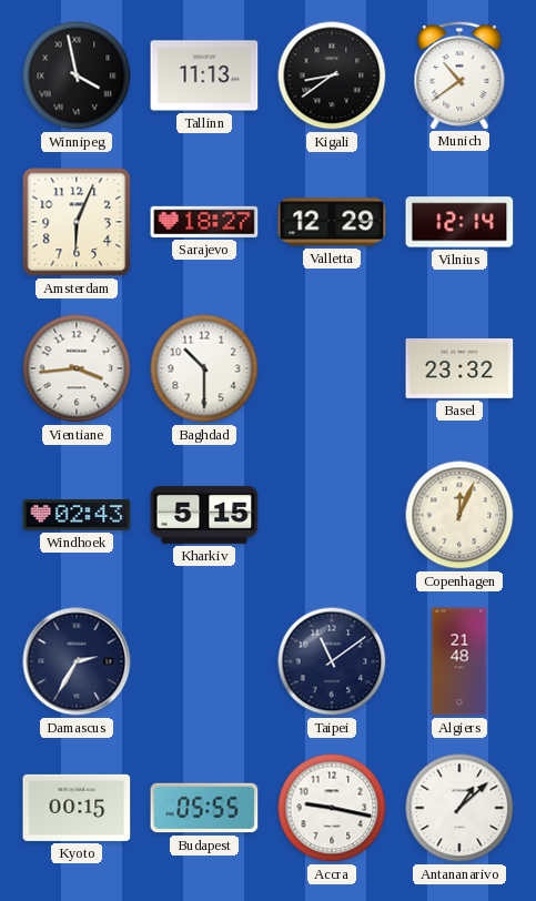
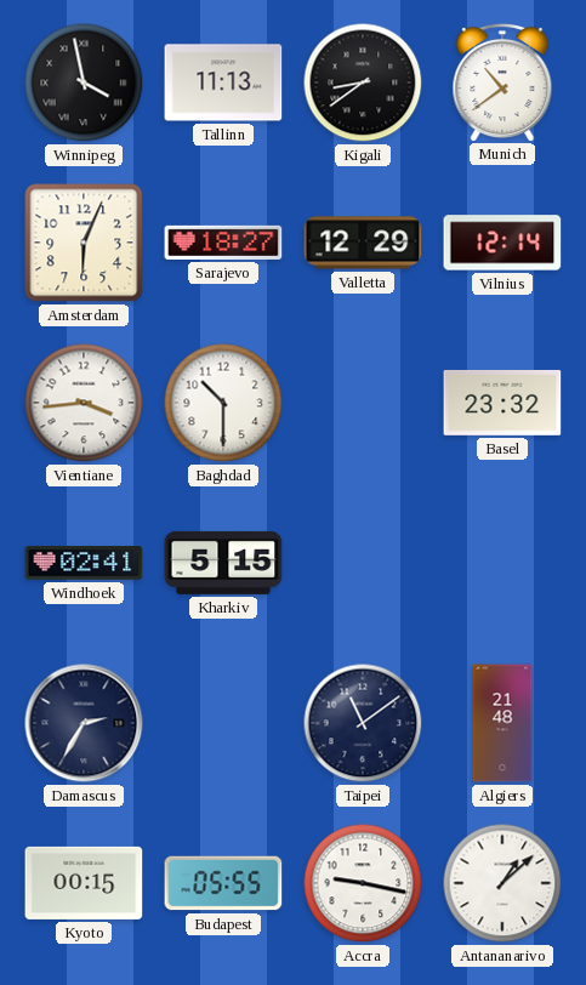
Windhoek: 02:43 -> 02:41 (84, 563)
Copenhagen: 12:04 -> none (459, 515)
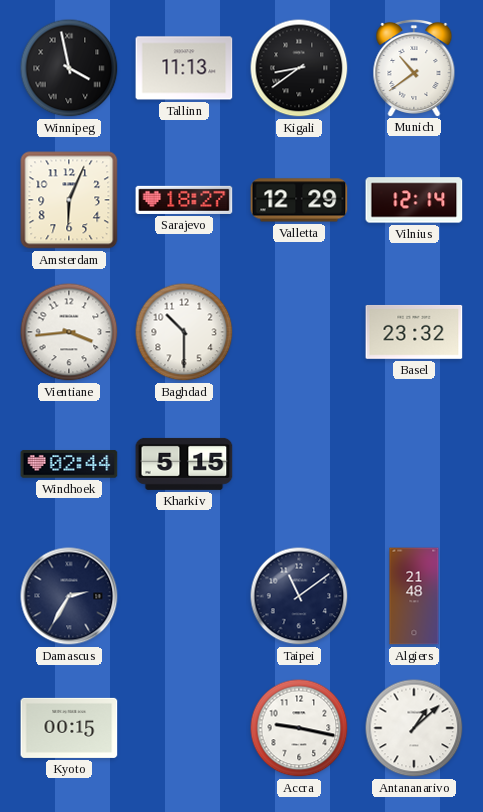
Windhoek: 02:41 -> 02:44 (69, 464)
Budapest: 05:55 -> none (223, 883)
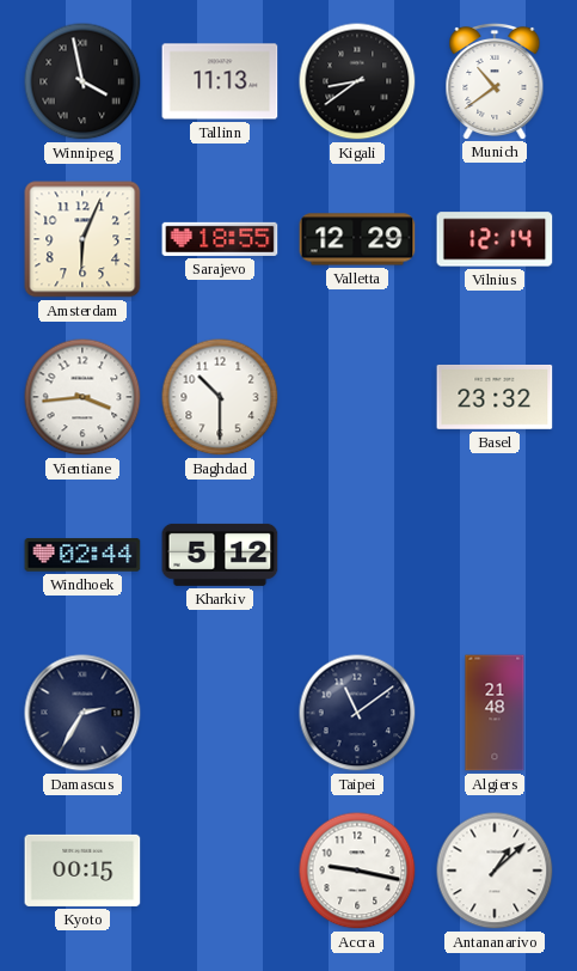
Sarajevo: 18:27 -> 18:55 (220, 239)
Kharkiv: 5:15 -> 5:12 (220, 555)
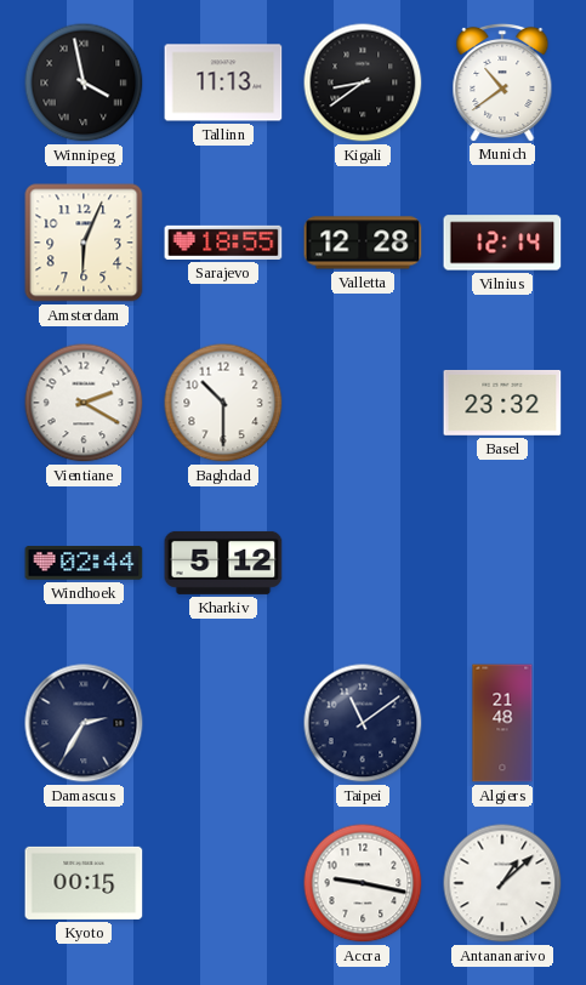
Valletta: 12:29 -> 12:28 (363, 243)
Vientiane: 3:44 -> 2:20 (84, 403)
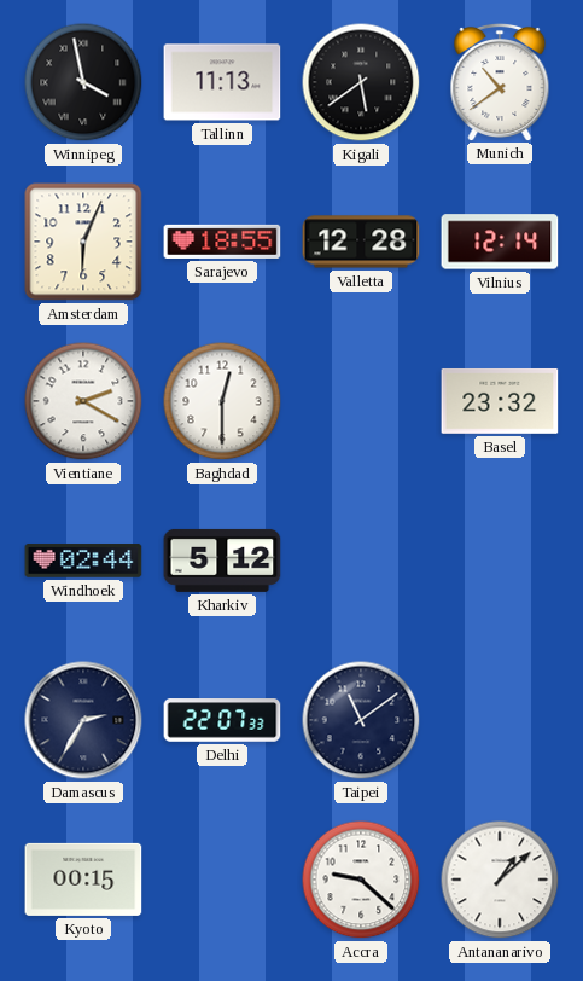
Kigali: 8:39 -> 5:39 (361, 82)
Baghdad: 10:30 -> 12:30 (222, 401)
Delhi: none -> 22:07 (222, 720)
Algiers: 21:48 -> none (502, 723)
Accra: 9:17 -> 9:22 (361, 880)
